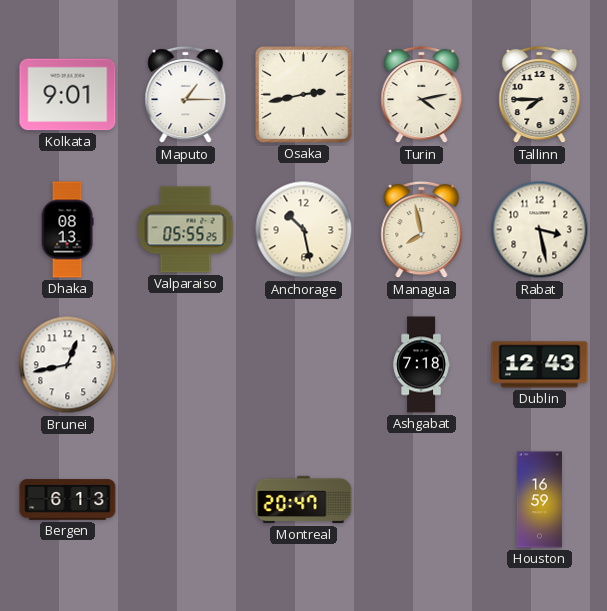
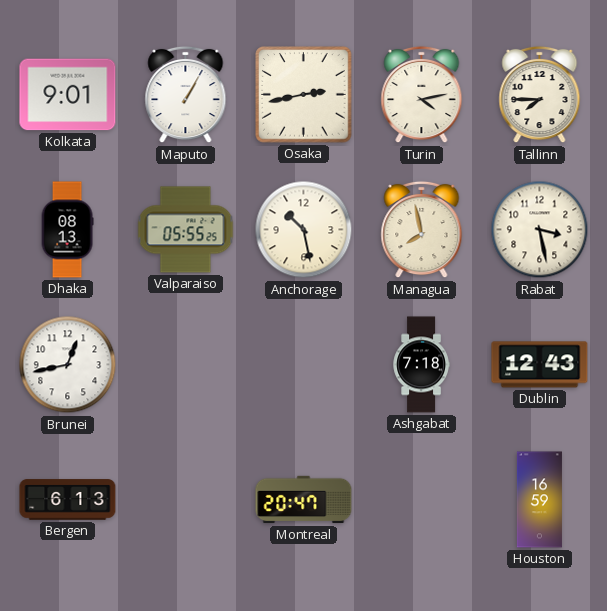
Maputo: 1:15 -> 1:05 (186, 95)
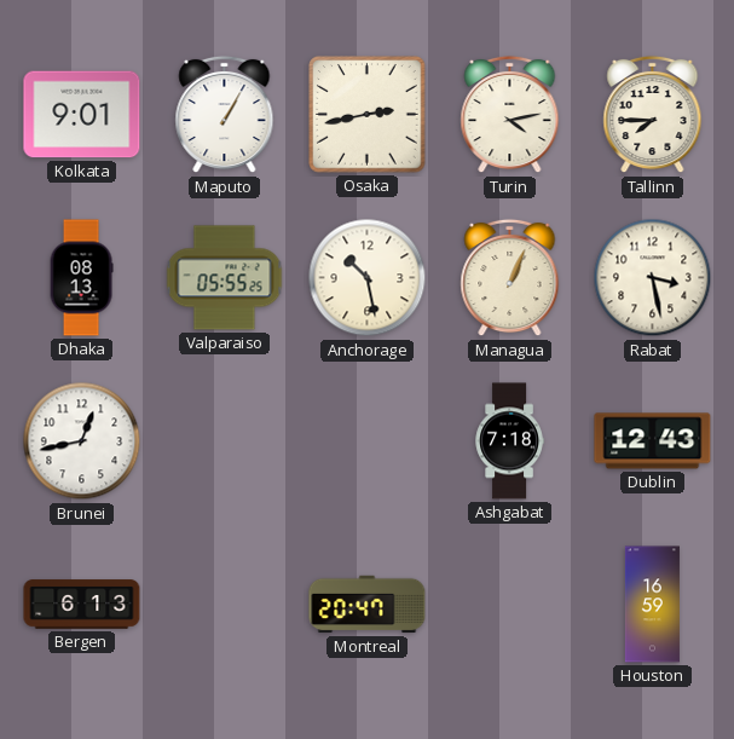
Managua: 7:58 -> 1:04 (510, 278)
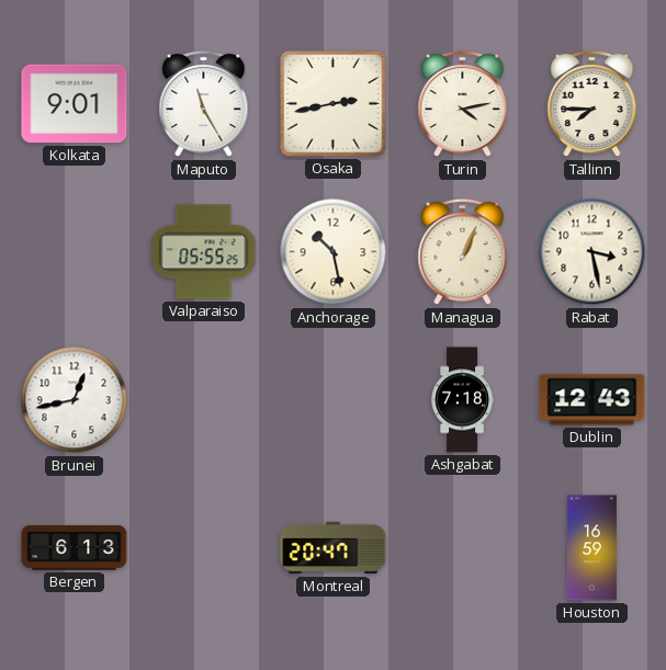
Maputo: 1:05 -> 11:25 (204, 104)
Dhaka: 08:13 -> none (81, 278)
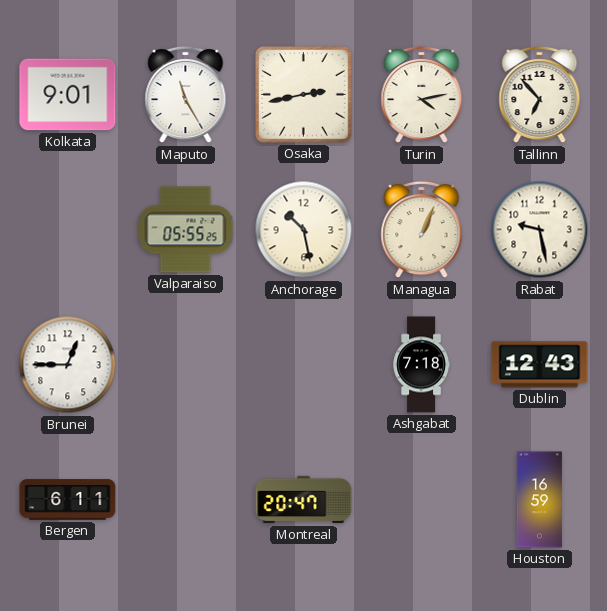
Tallinn: 7:45 -> 6:53 (540, 95)
Rabat: 3:28 -> 9:28 (540, 230)
Brunei: 12:43 -> 12:45 (68, 365)
Bergen: 6:13 -> 6:11 (68, 500)
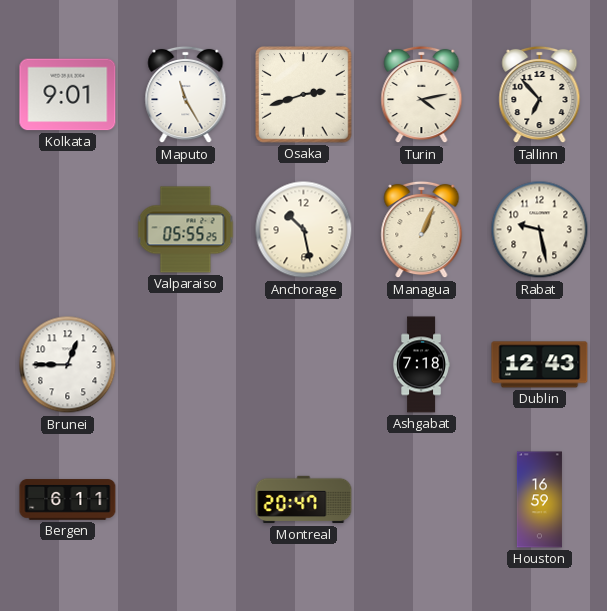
Osaka: 2:43 -> 2:42 (304, 95)
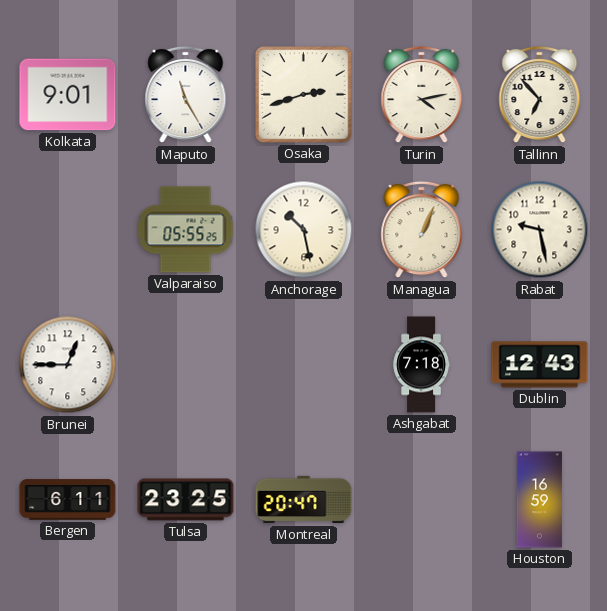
Tulsa: none -> 23:25 (186, 500)
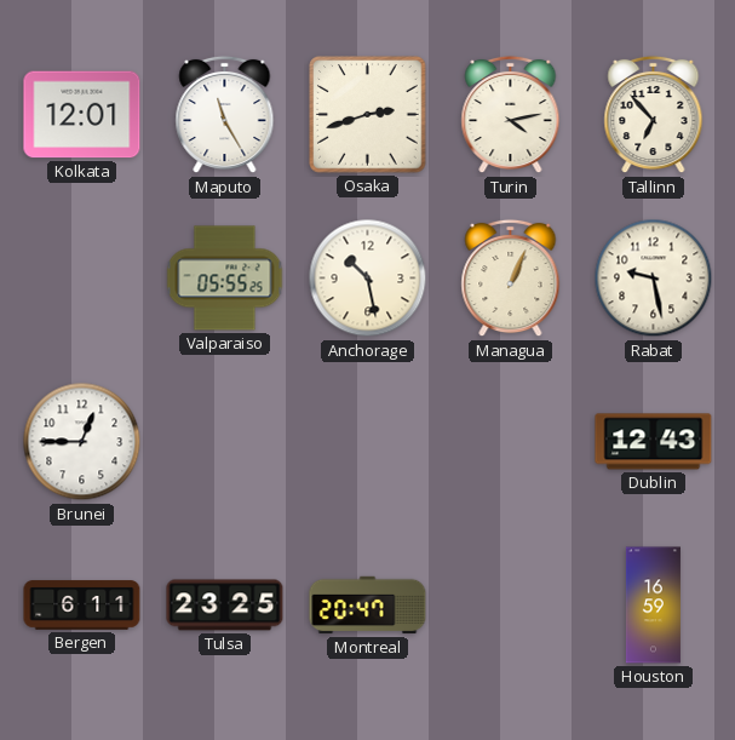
Kolkata: 9:01 -> 12:01 (82, 115)
Ashgabat: 7:18 -> none (421, 365)
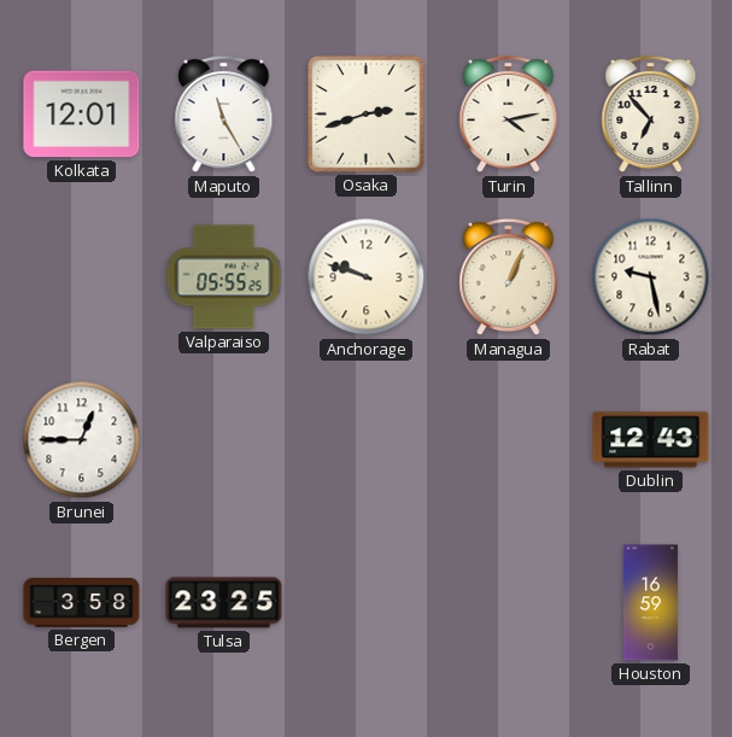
Anchorage: 10:28 -> 9:48 (367, 277)
Bergen: 6:11 -> 3:58 (82, 603)
Montreal: 20:47 -> none (368, 606)
